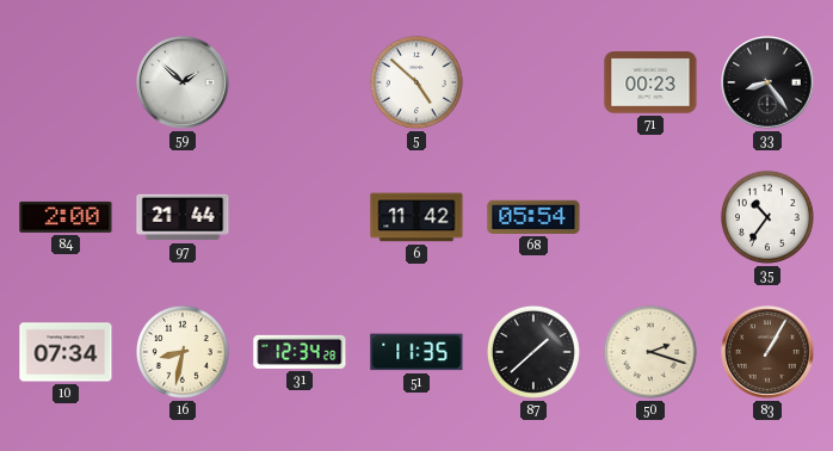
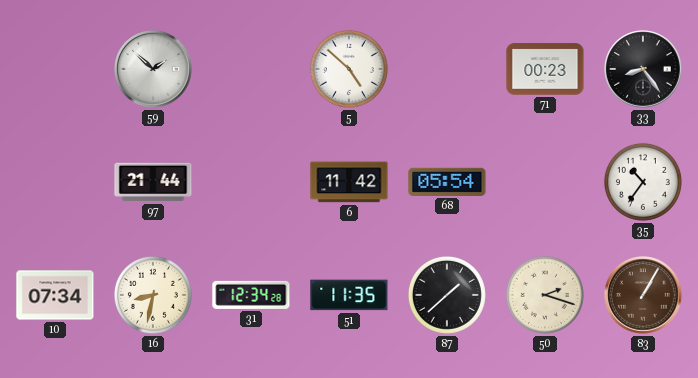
84: 2:00 -> none (66, 217)
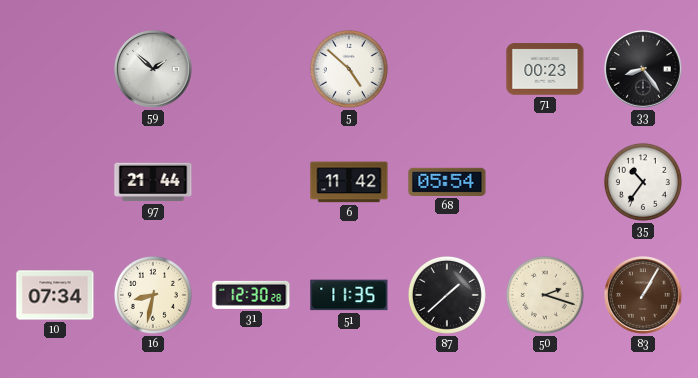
31: 12:34 -> 12:30 (251, 295)
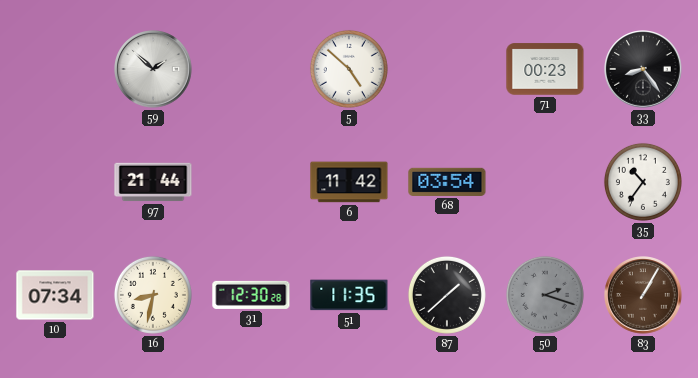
68: 05:54 -> 03:54 (447, 182)
50 dial: cream -> grey (545, 295)
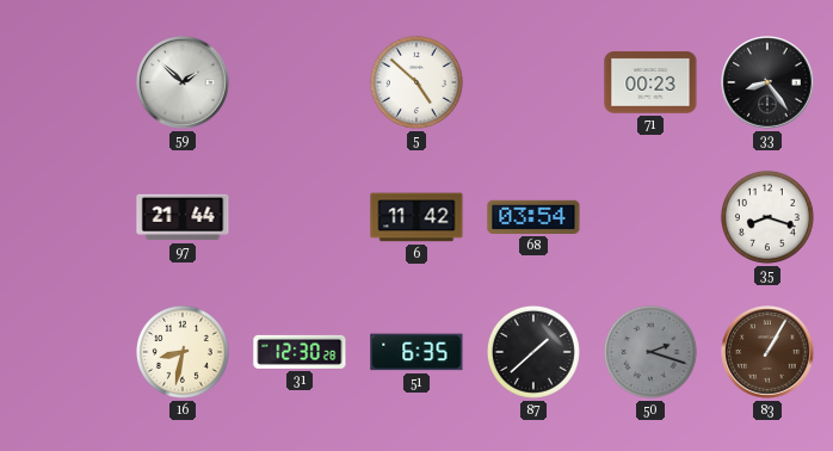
35: 10:36 -> 8:18 (767, 217)
10: 07:34 -> none (55, 295)
51: 11:35 -> 6:35 (416, 352)
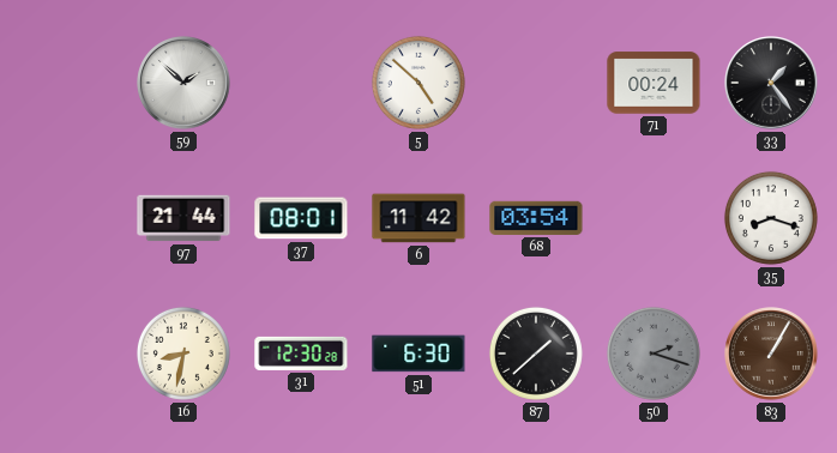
71: 00:23 -> 00:24 (654, 83)
33: 8:24 -> 1:24 (771, 83)
37: none -> 08:01 (301, 218)
51: 6:35 -> 6:30 (418, 354)
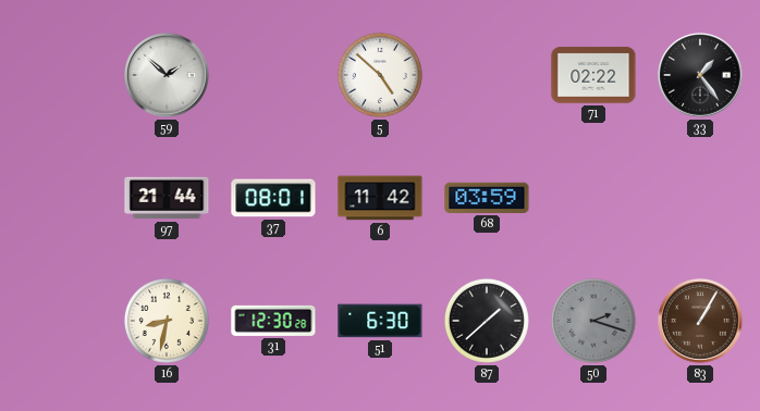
71: 00:24 -> 02:22 (593, 75)
68: 03:54 -> 03:59 (487, 198)
35: 8:18 -> none (771, 218)
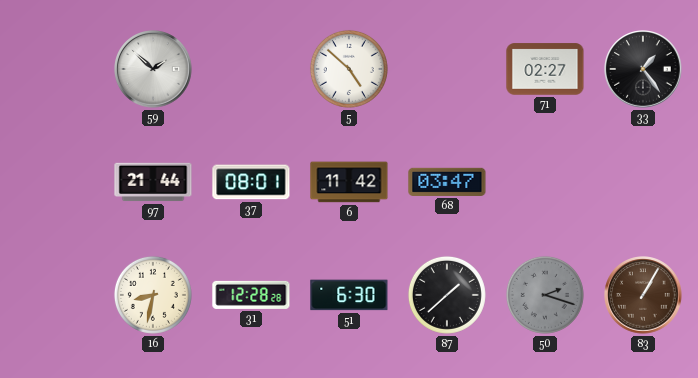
71: 02:22 -> 02:27 (545, 69)
68: 03:59 -> 03:47 (447, 182)
31: 12:30 -> 12:28 (251, 295)
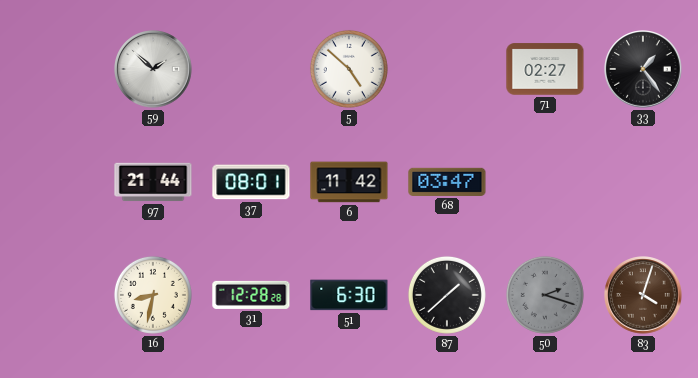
83: 1:05 -> 4:03 (643, 295)
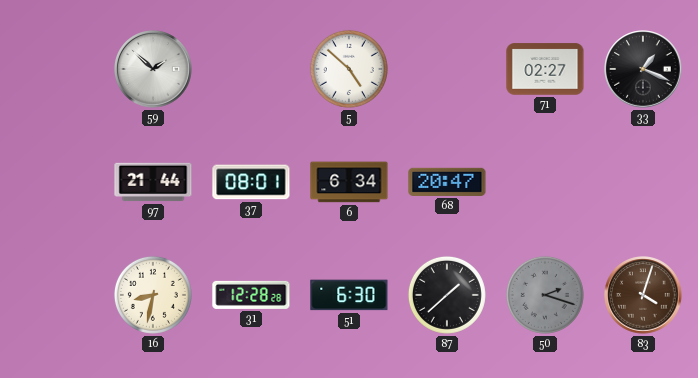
33: 1:24 -> 1:19 (643, 69)
6: 11:42 -> 6:34 (349, 182)
68: 03:47 -> 20:47 (447, 182)
